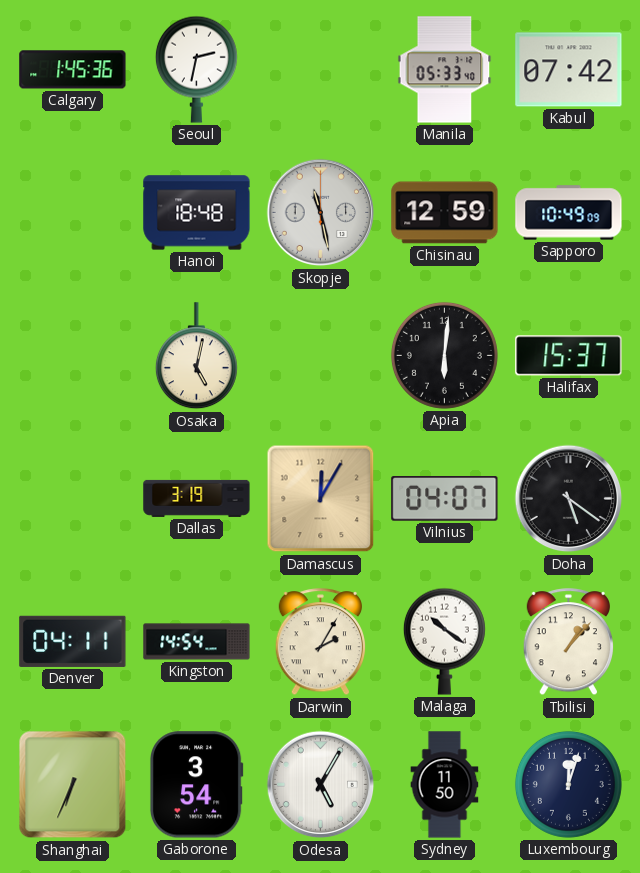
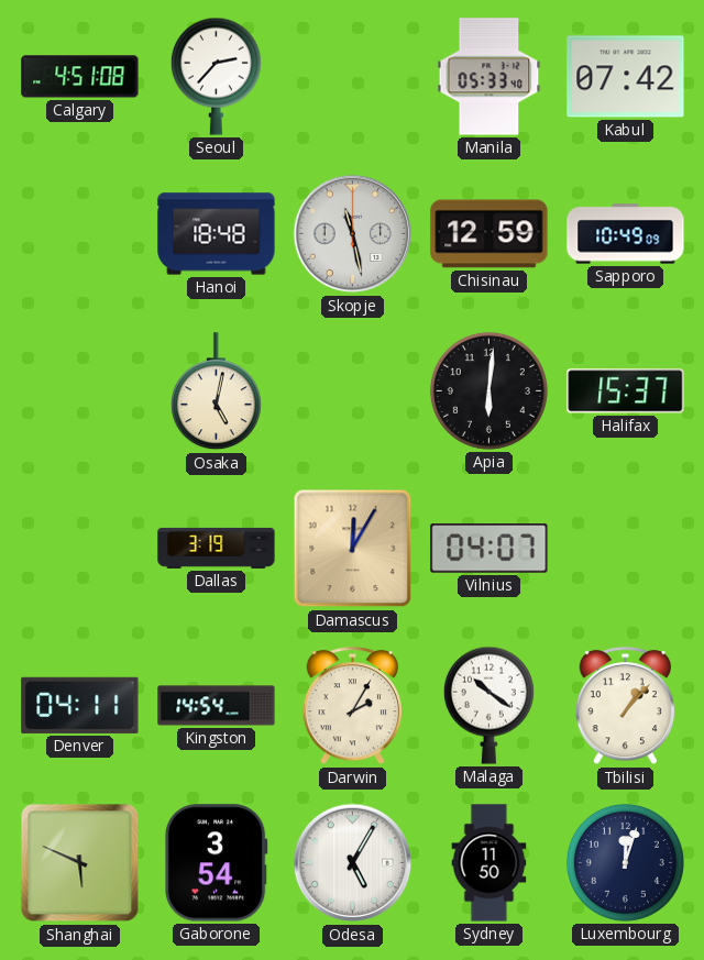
Calgary: 1:45 -> 4:51 (80, 77)
Seoul: 2:32 -> 2:37 (216, 76)
Doha: 5:21 -> none (569, 499)
Shanghai: 6:34 -> 5:49 (80, 863)
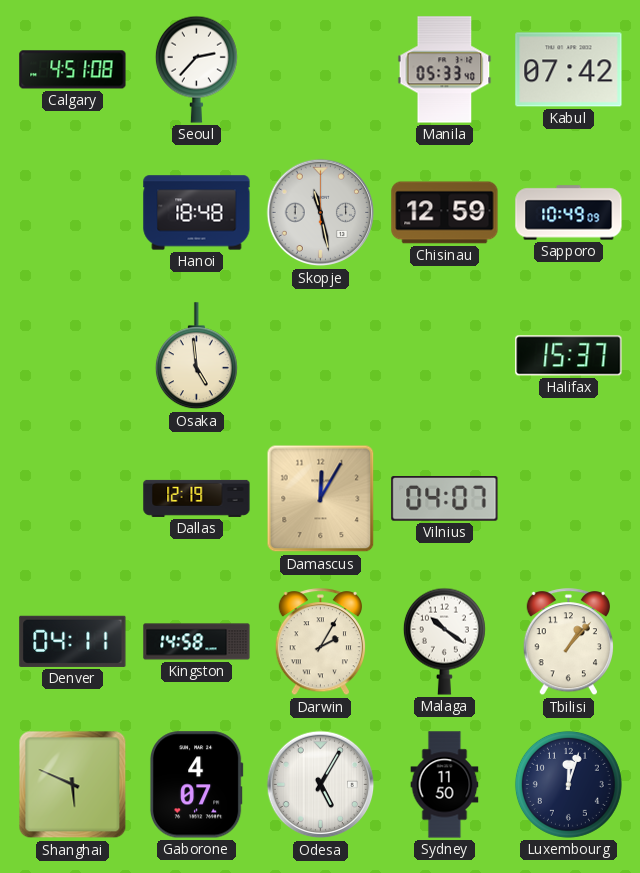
Osaka: 5:02 -> 4:59 (196, 356)
Apia: 6:01 -> none (488, 390)
Dallas: 3:19 -> 12:19 (197, 498)
Kingston: 14:54 -> 14:58 (197, 642)
Gaborone: 3:54 -> 4:07 (196, 785)
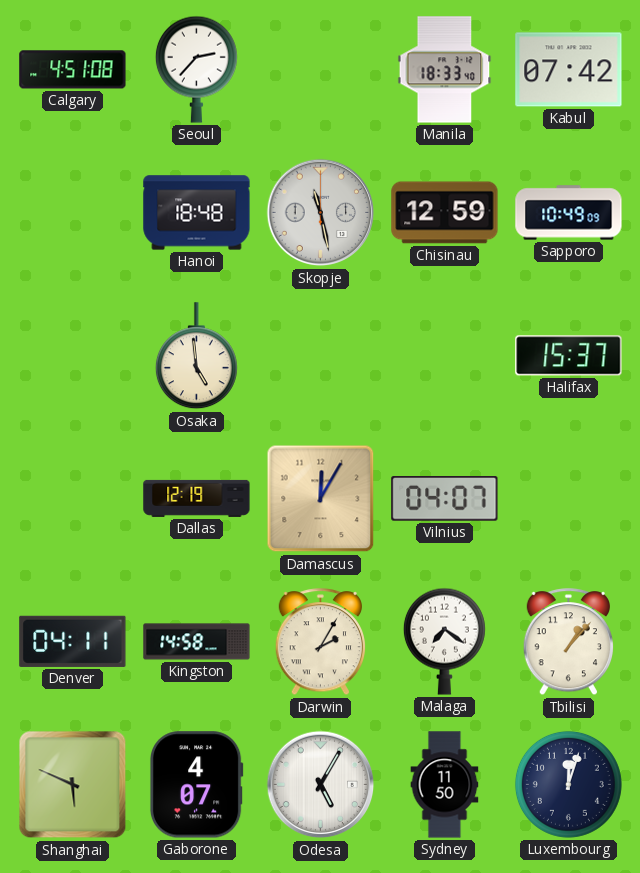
Manila: 05:33 -> 18:33 (445, 70)
Malaga: 10:21 -> 7:21 (444, 641)
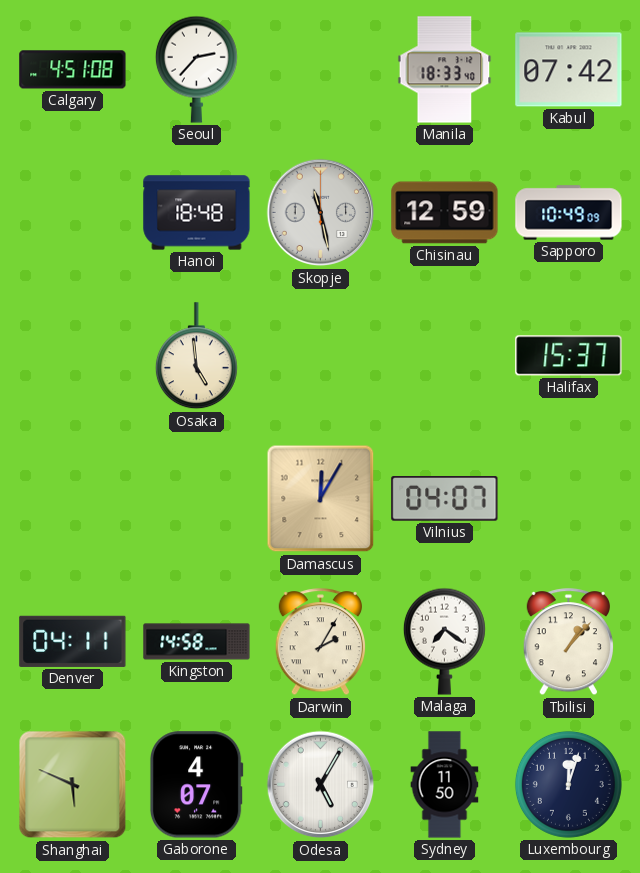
Dallas: 12:19 -> none (197, 498)
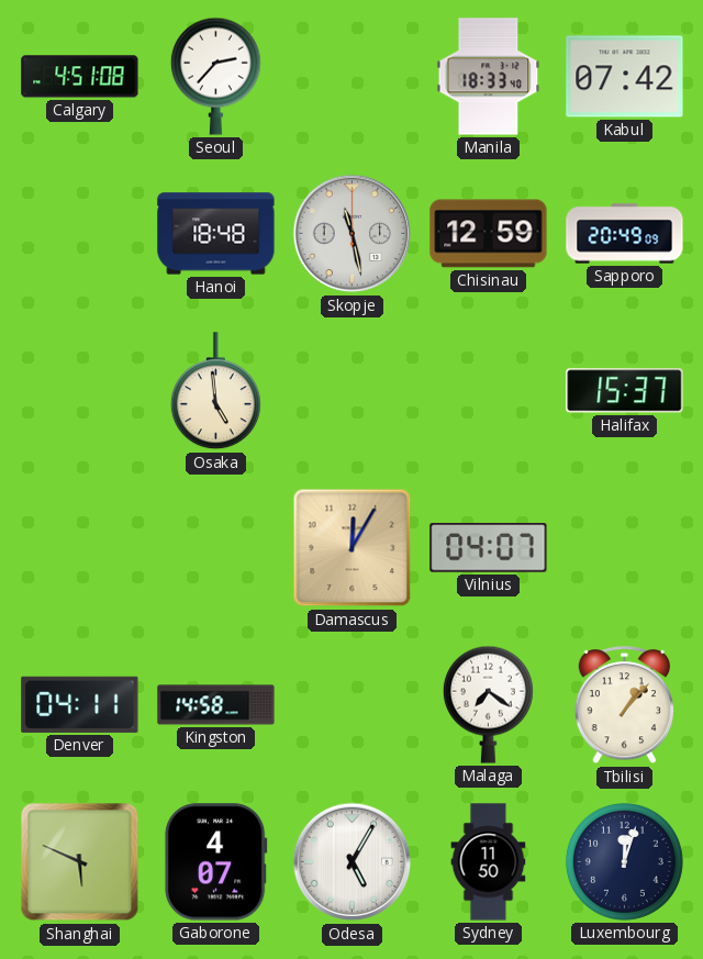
Sapporo: 10:49 -> 20:49 (625, 234)
Darwin: 2:05 -> none (320, 642)
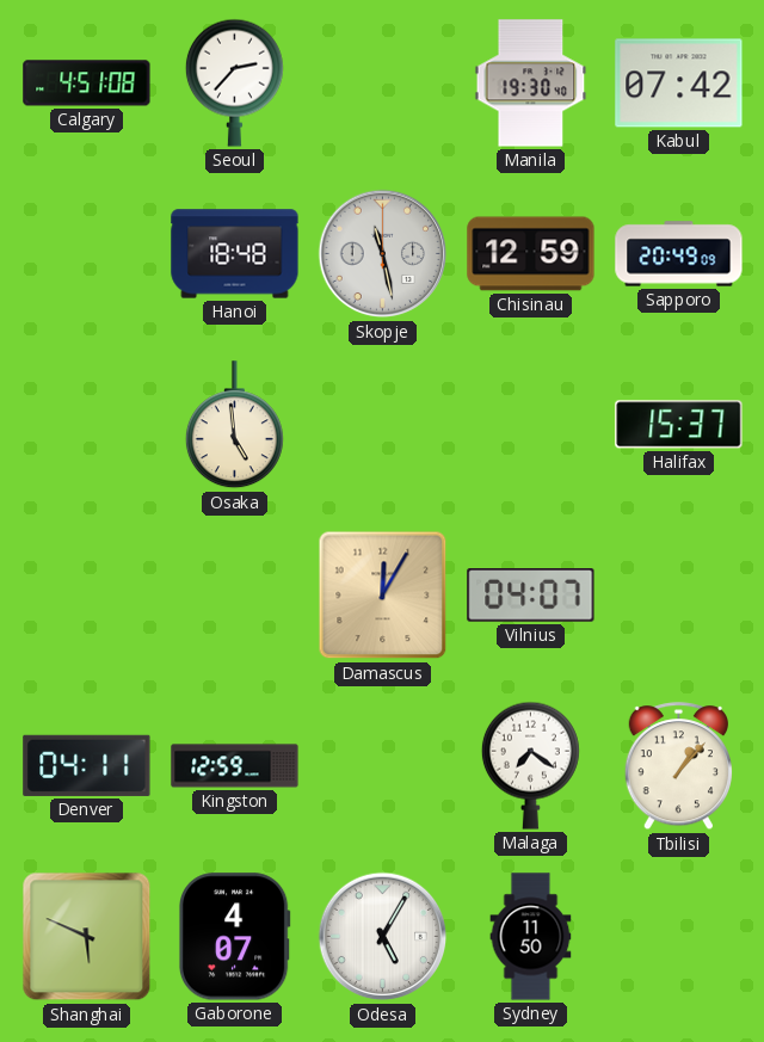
Manila: 18:33 -> 19:30 (531, 84)
Kingston: 14:58 -> 12:59 (235, 766)
Luxembourg: 12:03 -> none (624, 861)
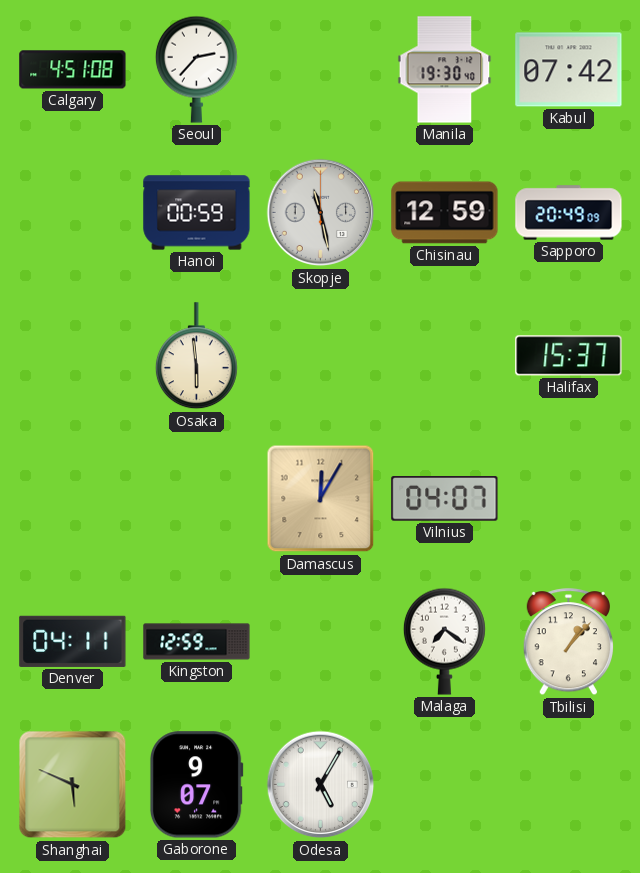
Hanoi: 18:48 -> 00:59 (197, 213)
Osaka: 4:59 -> 5:59 (196, 356)
Gaborone: 4:07 -> 9:07 (196, 785)
Sydney: 11:50 -> none (531, 937)
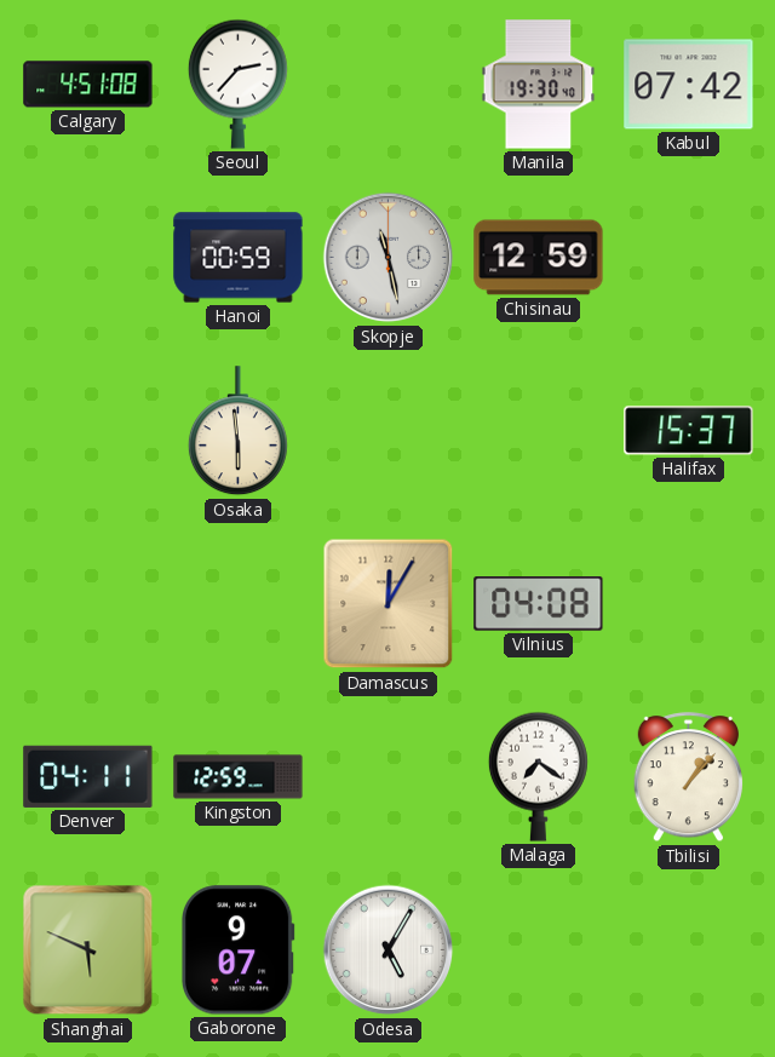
Sapporo: 20:49 -> none (569, 213)
Vilnius: 04:07 -> 04:08 (539, 604)
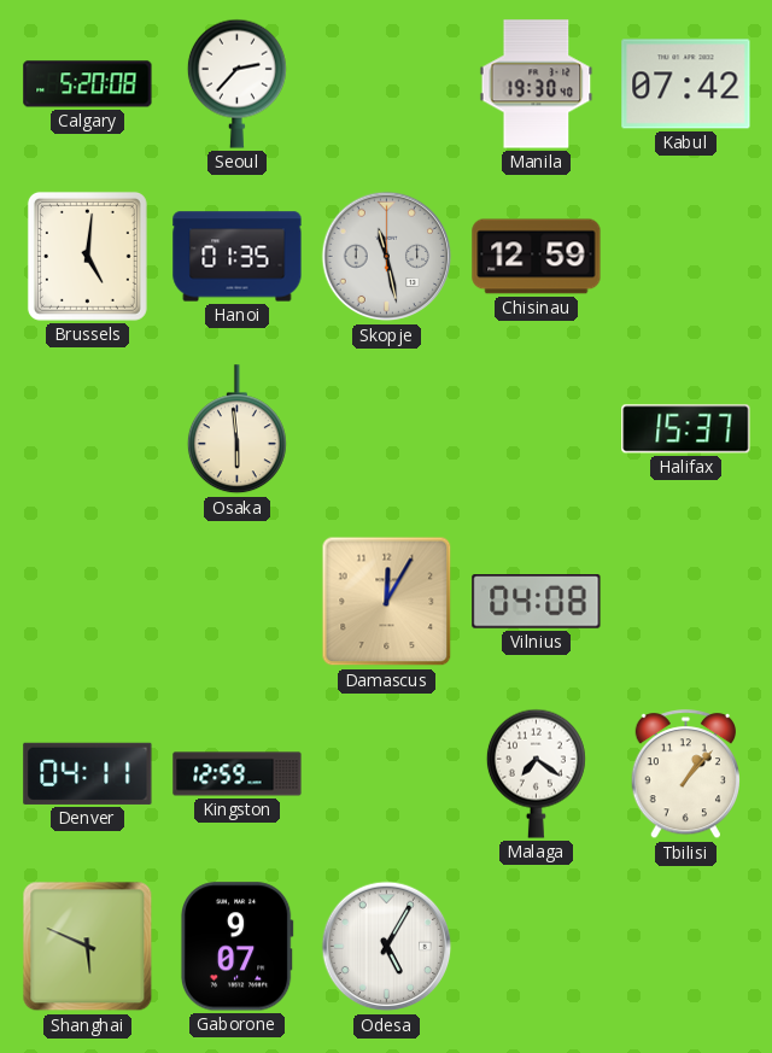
Calgary: 4:51 -> 5:20 (88, 84)
Brussels: none -> 5:01 (87, 256)
Hanoi: 00:59 -> 01:35 (238, 257)
